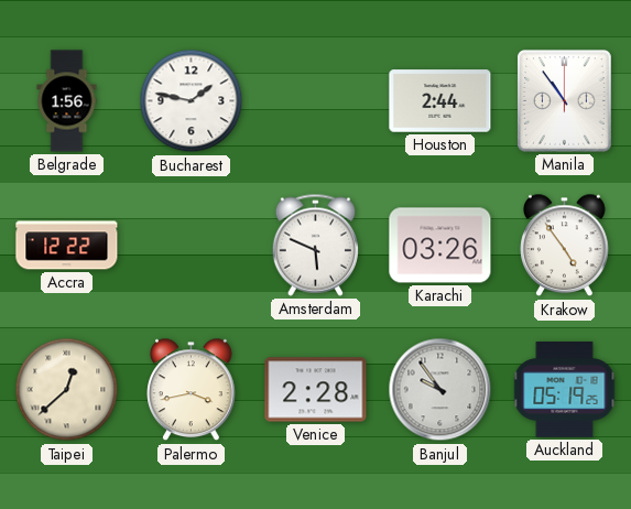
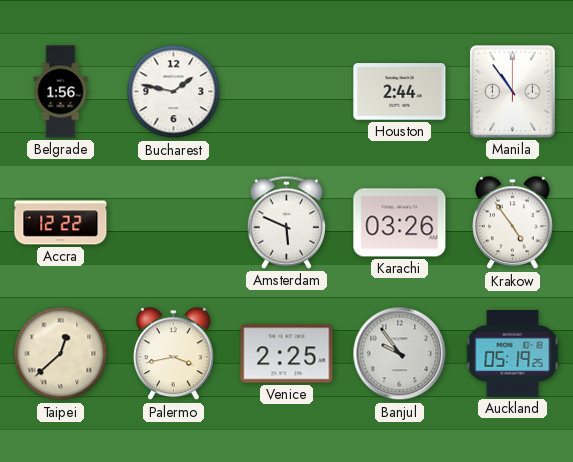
Venice: 2:28 -> 2:25 (287, 354)
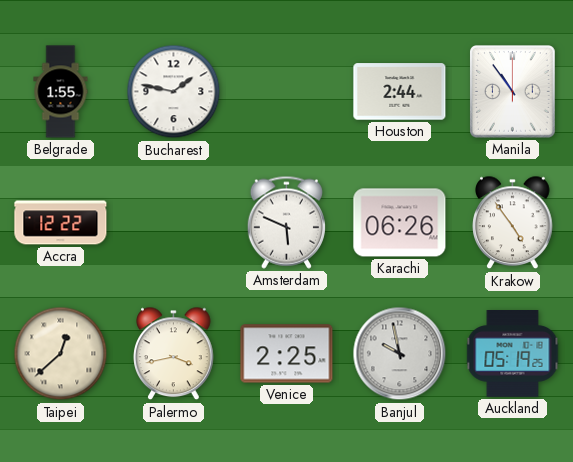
Belgrade: 1:56 -> 1:55 (61, 92)
Karachi: 03:26 -> 06:26 (400, 223)
Banjul: 9:54 -> 9:58 (400, 354)
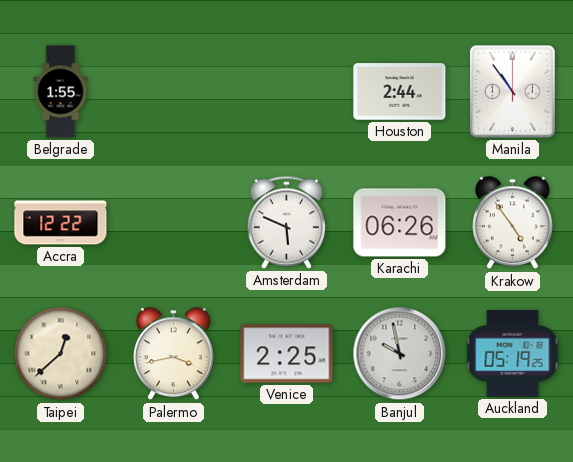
Bucharest: 1:47 -> none (174, 92)
